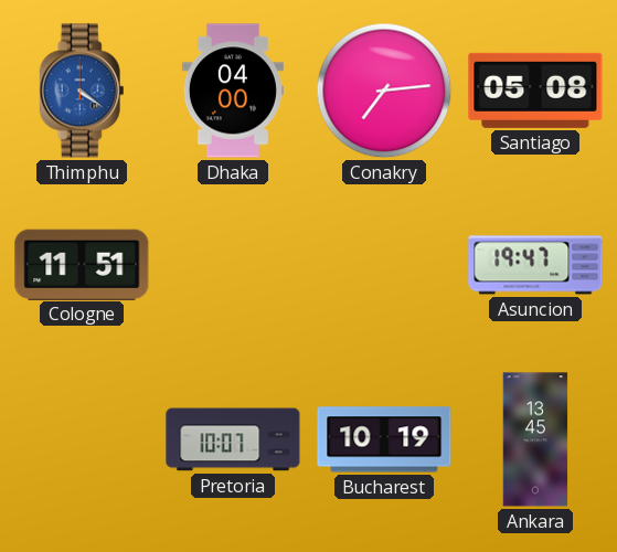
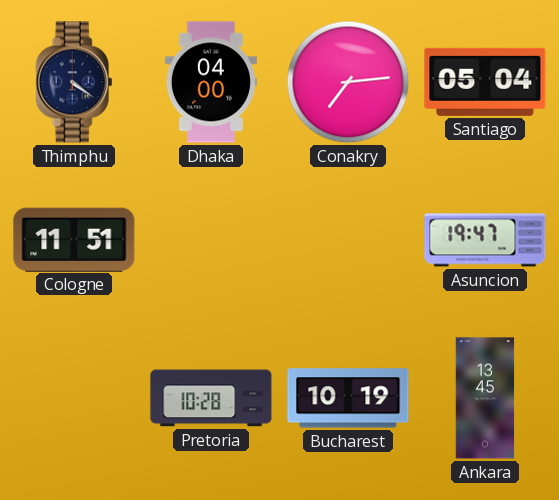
Thimphu dial: blue -> navy (74, 82)
Santiago: 05:08 -> 05:04 (485, 82)
Pretoria: 10:07 -> 10:28 (211, 398)
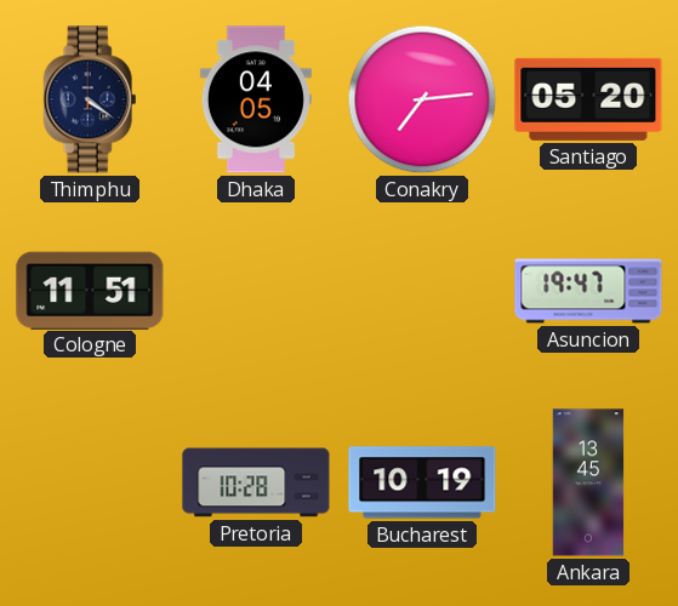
Dhaka: 04:00 -> 04:05 (256, 99)
Santiago: 05:04 -> 05:20 (588, 99)
